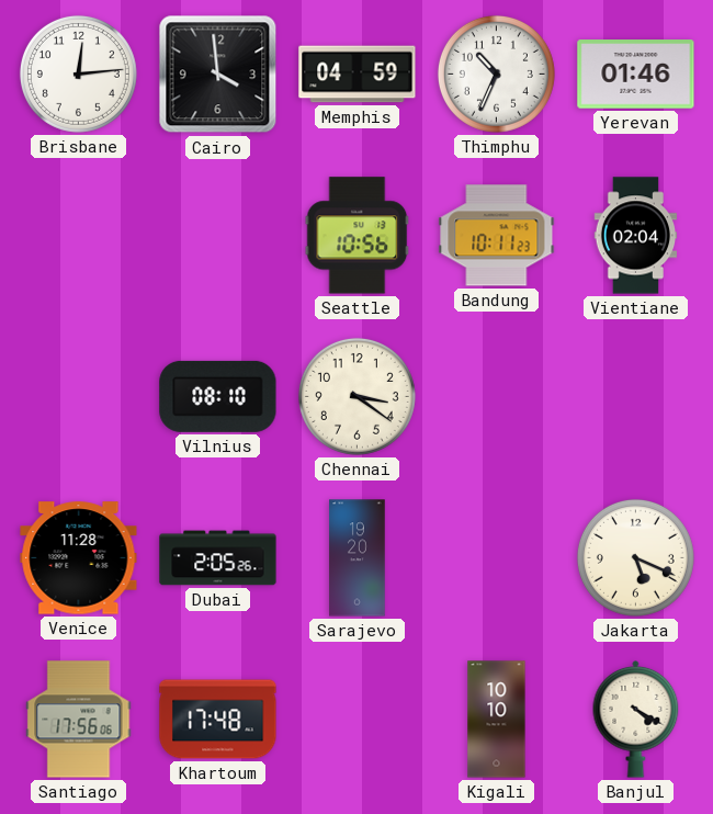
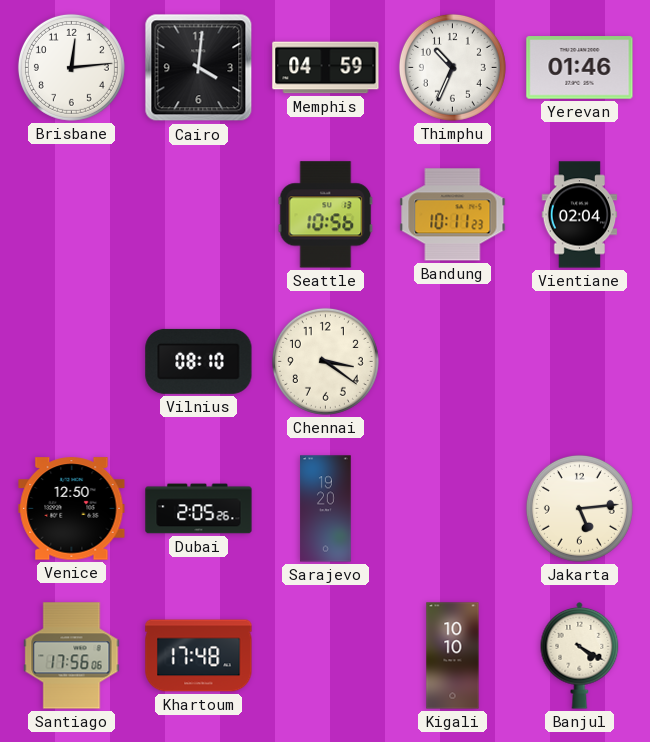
Cairo: 3:59 -> 4:01 (199, 68)
Venice: 11:28 -> 12:50 (72, 509)
Jakarta: 5:19 -> 5:14 (579, 508)
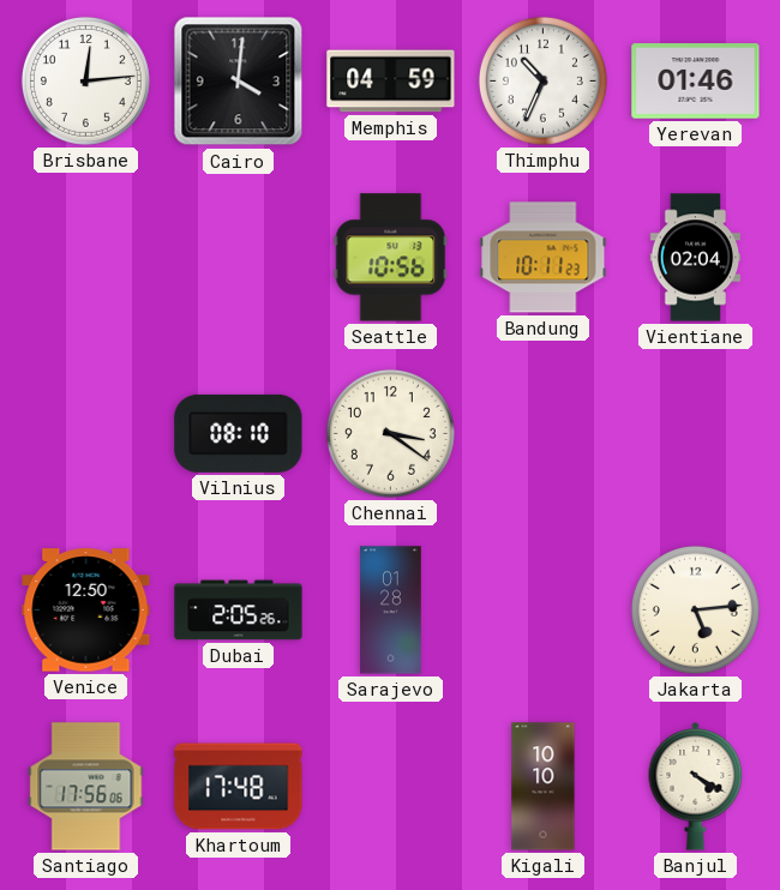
Sarajevo: 19:20 -> 01:28 (391, 611)
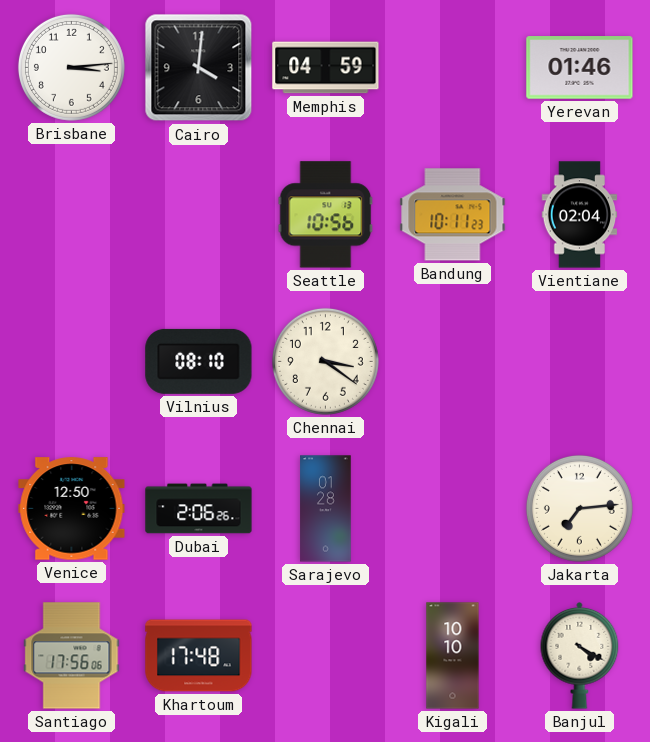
Brisbane: 12:14 -> 3:14 (71, 67)
Thimphu: 10:34 -> none (542, 80)
Dubai: 2:05 -> 2:06 (199, 509)
Jakarta: 5:14 -> 7:14 (579, 508)
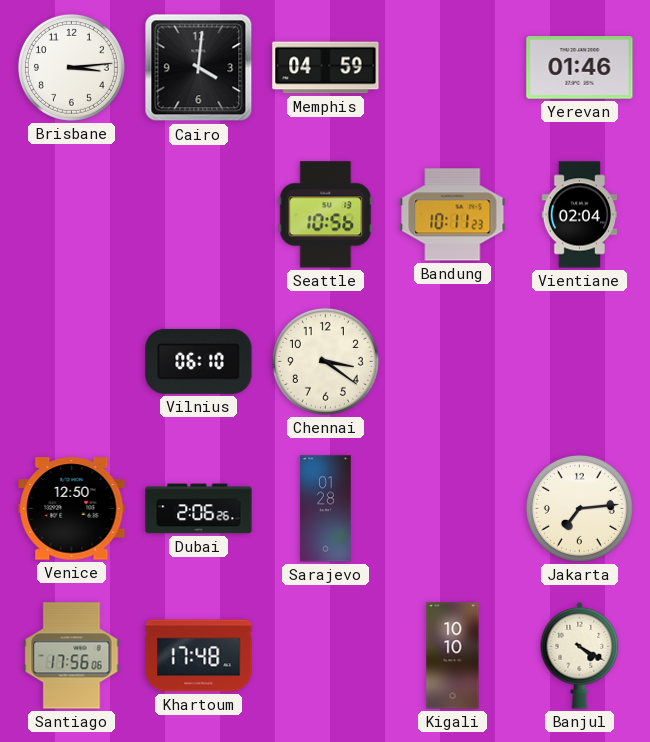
Vilnius: 08:10 -> 06:10 (199, 361)
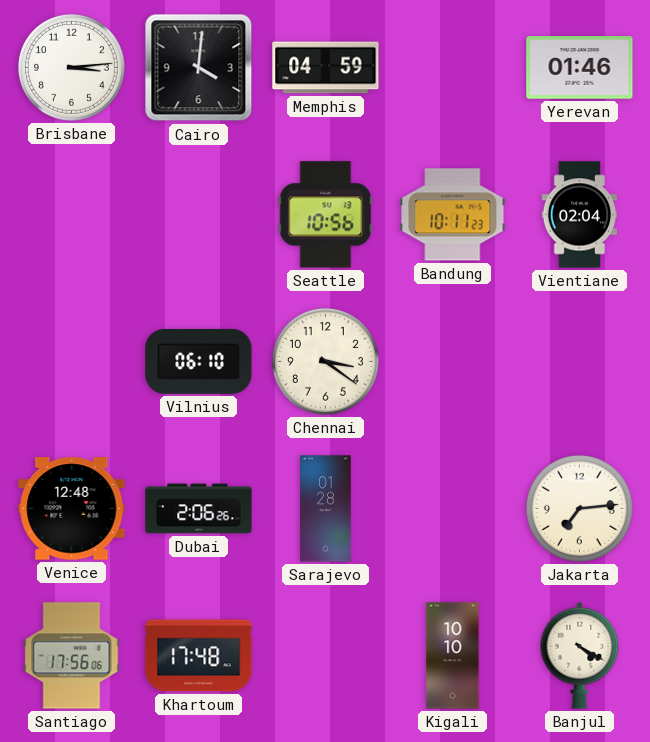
Venice: 12:50 -> 12:48 (72, 509)
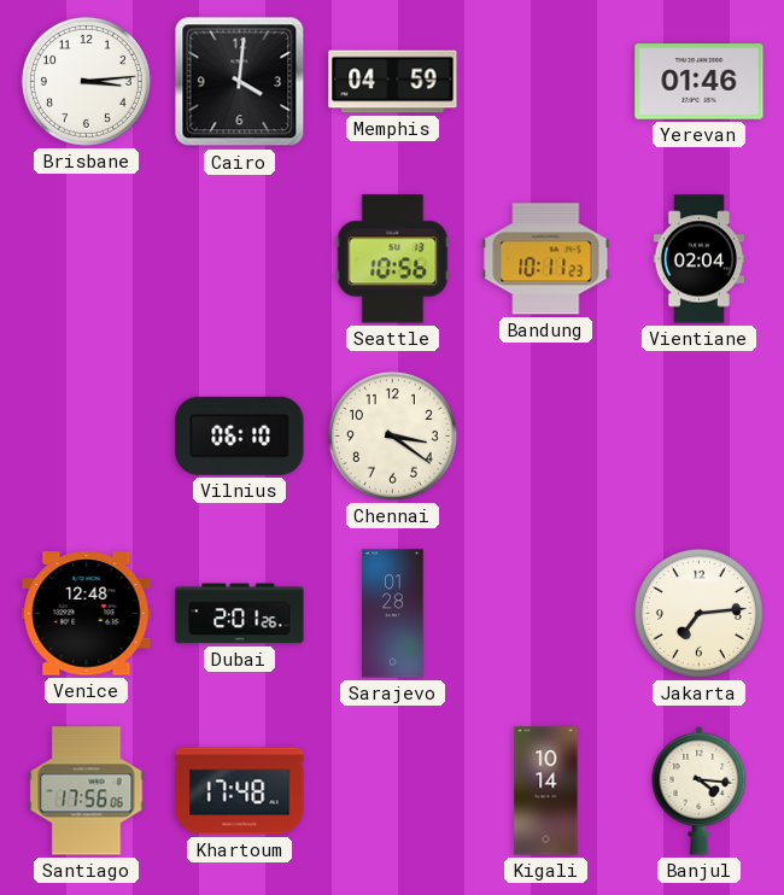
Dubai: 2:06 -> 2:01 (240, 614)
Kigali: 10:10 -> 10:14 (546, 791)
Banjul: 4:20 -> 4:16 (700, 791)
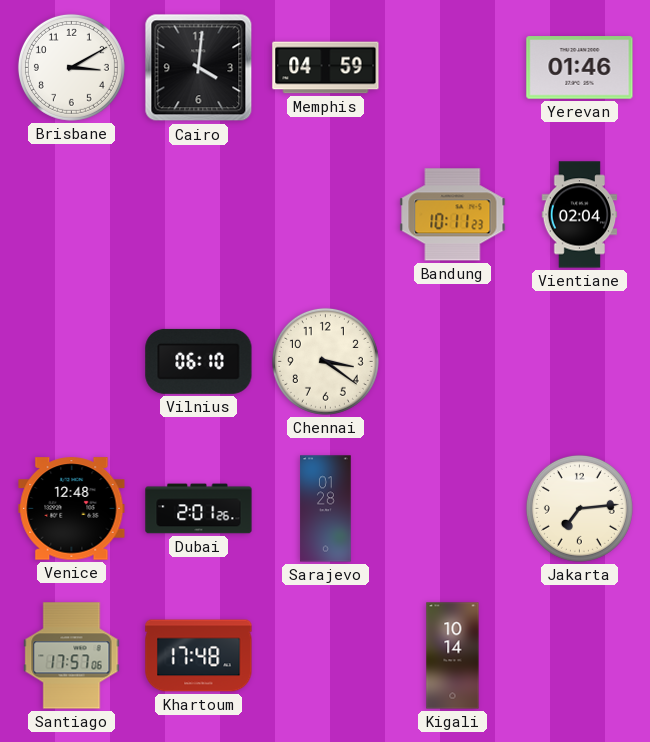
Brisbane: 3:14 -> 3:10 (71, 67)
Seattle: 10:56 -> none (393, 259)
Santiago: 17:56 -> 17:57 (72, 656)
Banjul: 4:16 -> none (700, 791)
